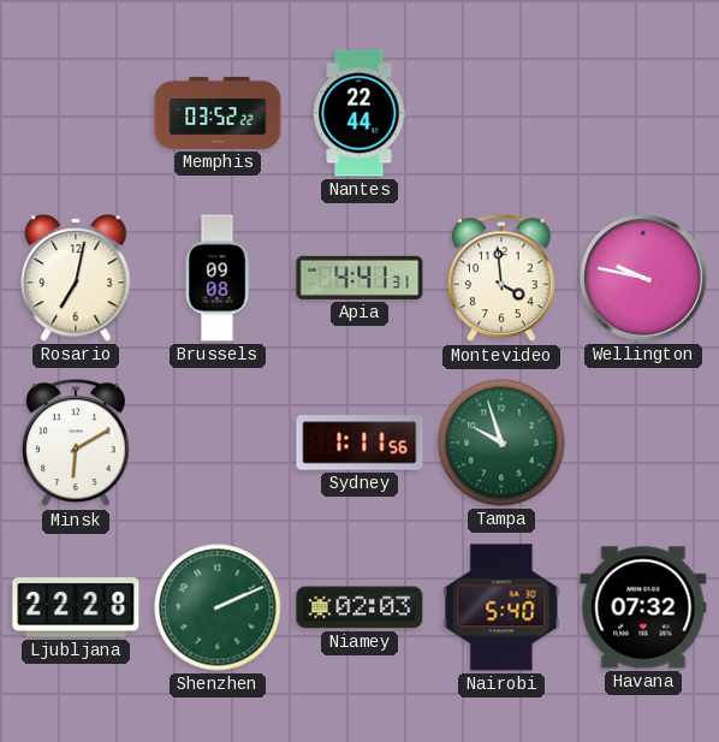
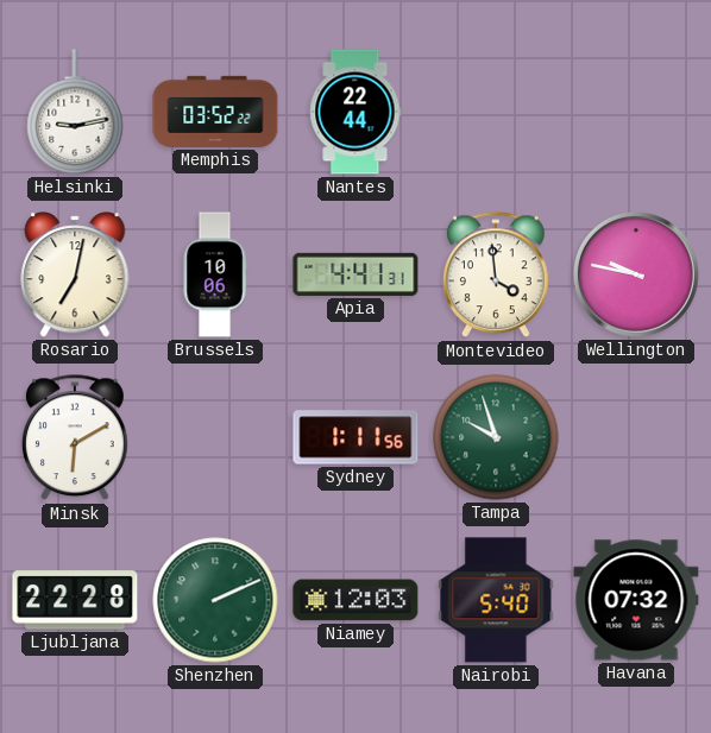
Helsinki: none -> 9:13 (75, 112)
Brussels: 09:08 -> 10:06 (215, 274)
Niamey: 02:03 -> 12:03 (355, 600)
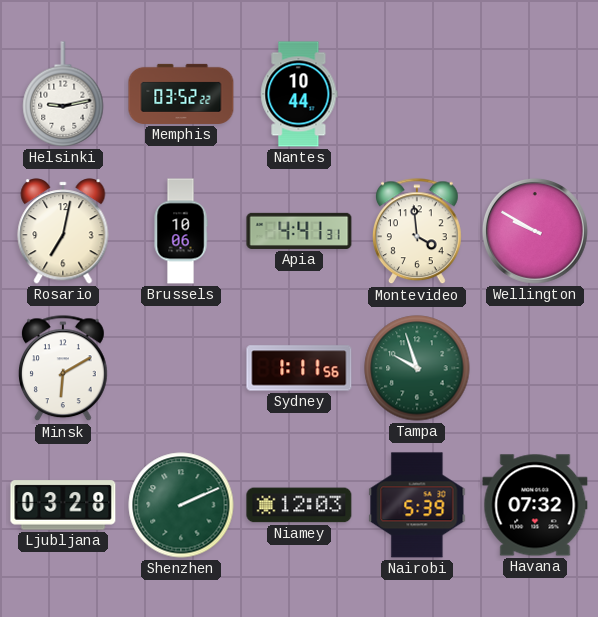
Nantes: 22:44 -> 10:44 (299, 94)
Wellington: 9:47 -> 9:50 (535, 231)
Ljubljana: 22:28 -> 03:28 (63, 505)
Nairobi: 5:40 -> 5:39 (417, 505)
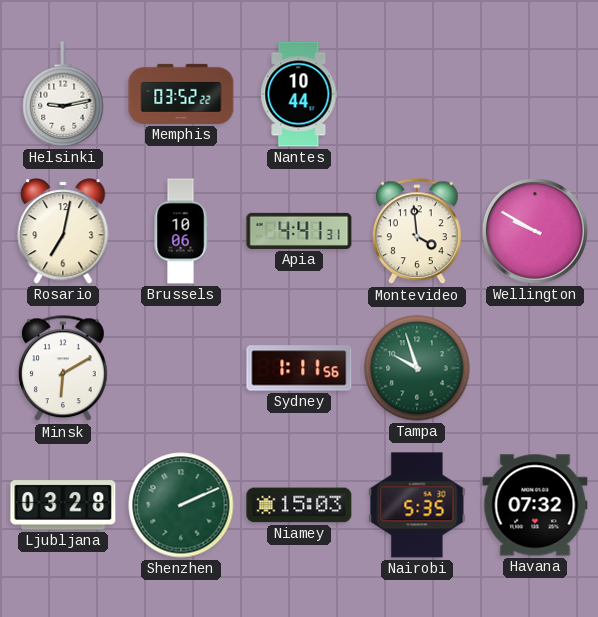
Niamey: 12:03 -> 15:03 (299, 505)
Nairobi: 5:39 -> 5:35 (417, 505)
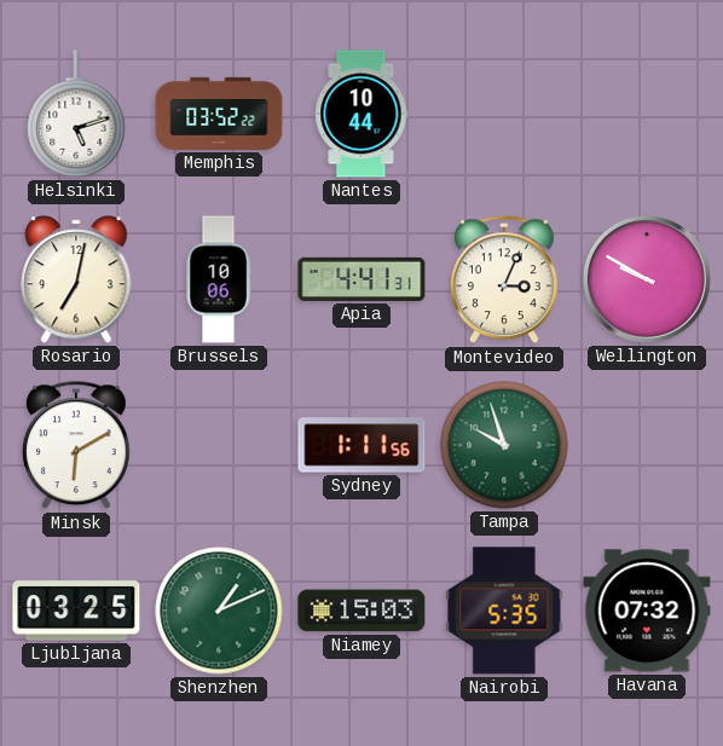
Helsinki: 9:13 -> 5:12 (76, 114)
Montevideo: 3:59 -> 3:04 (504, 281)
Ljubljana: 03:28 -> 03:25 (76, 611)
Shenzhen: 2:11 -> 1:11 (219, 611)
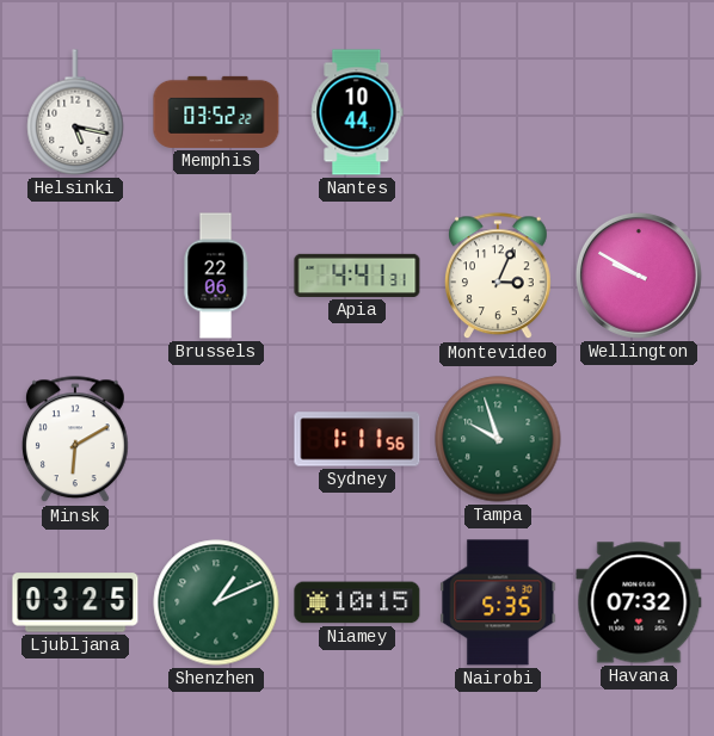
Helsinki: 5:12 -> 5:17 (75, 112)
Rosario: 7:02 -> none (76, 279)
Brussels: 10:06 -> 22:06 (216, 276)
Niamey: 15:03 -> 10:15 (357, 602)
